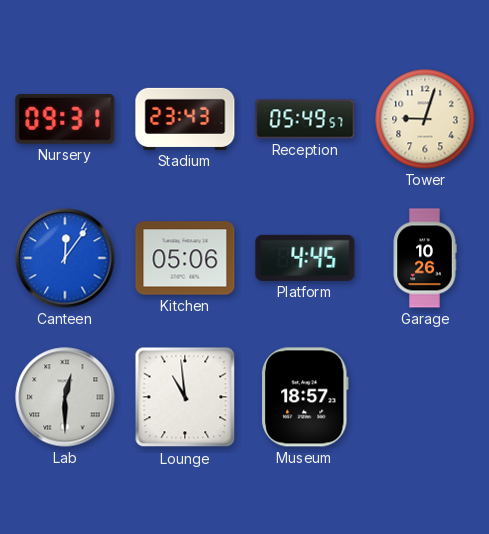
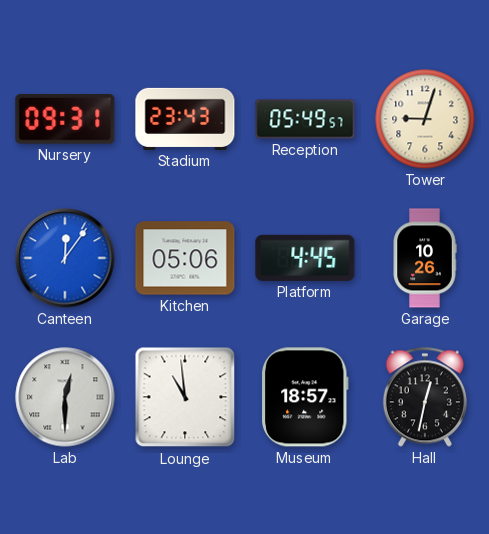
Hall: none -> 12:32 (425, 397)
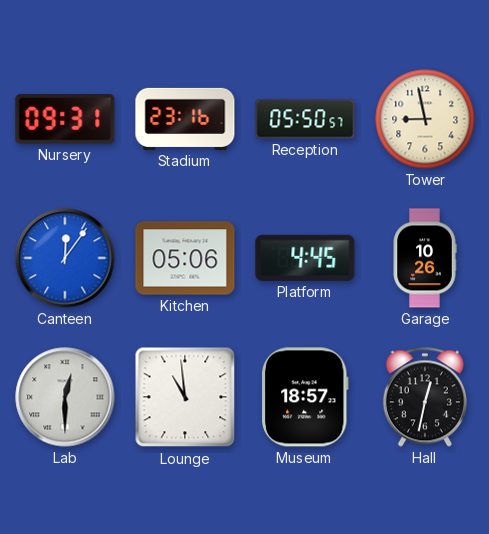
Stadium: 23:43 -> 23:16 (185, 119)
Reception: 05:49 -> 05:50 (305, 119)
Tower: 9:03 -> 8:58 (425, 119)
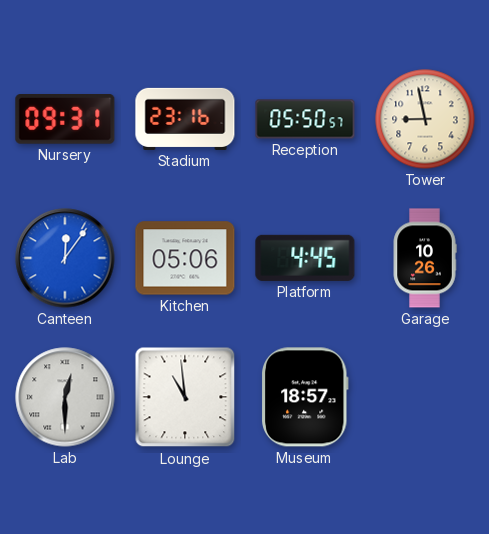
Hall: 12:32 -> none (425, 397)
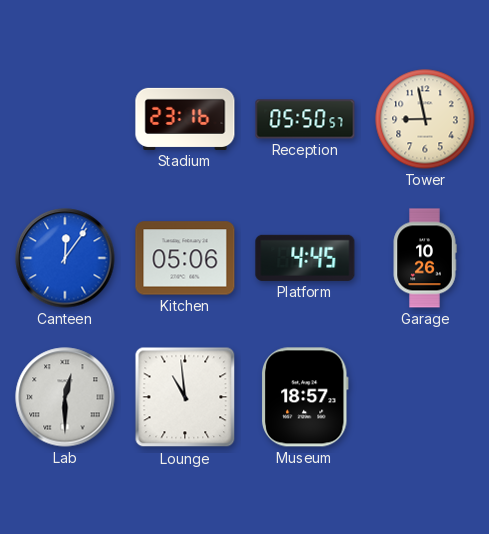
Nursery: 09:31 -> none (65, 120)
